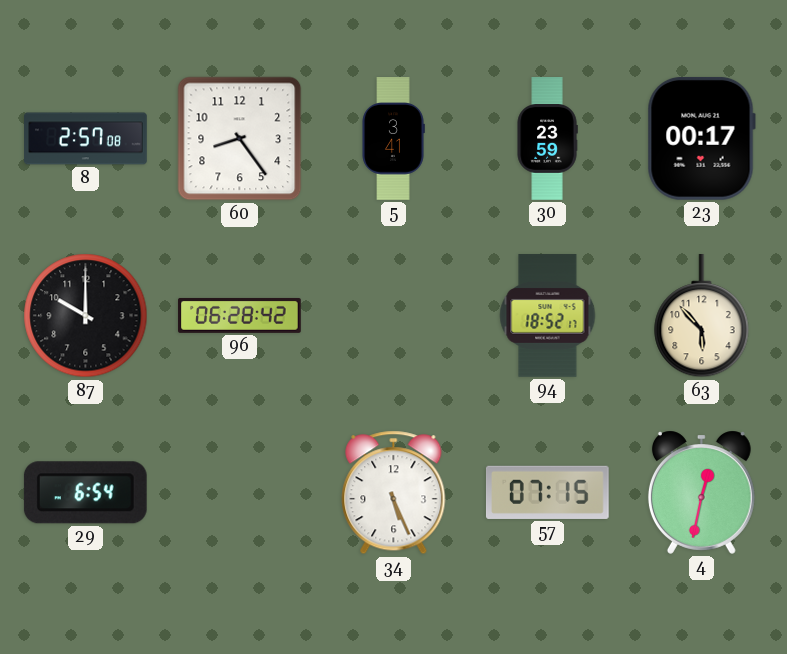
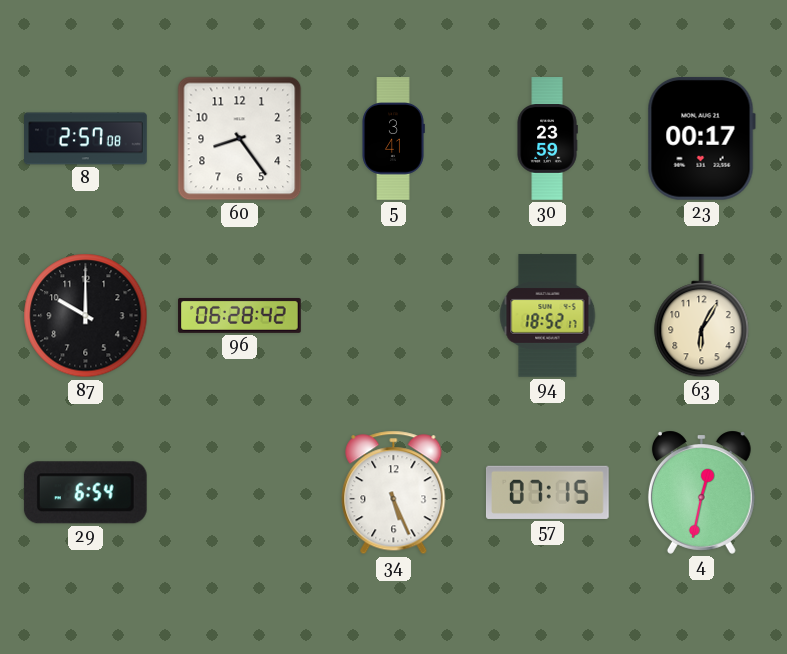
63: 5:53 -> 6:05 (702, 317)
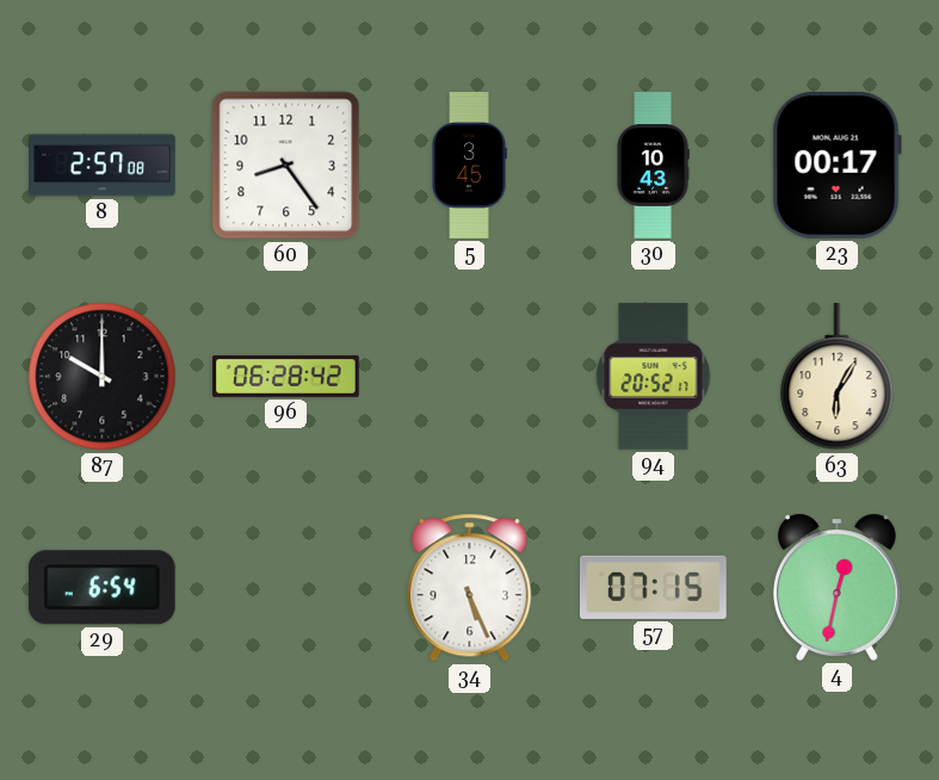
5: 3:41 -> 3:45 (469, 166)
30: 23:59 -> 10:43 (653, 166)
94: 18:52 -> 20:52 (654, 377)
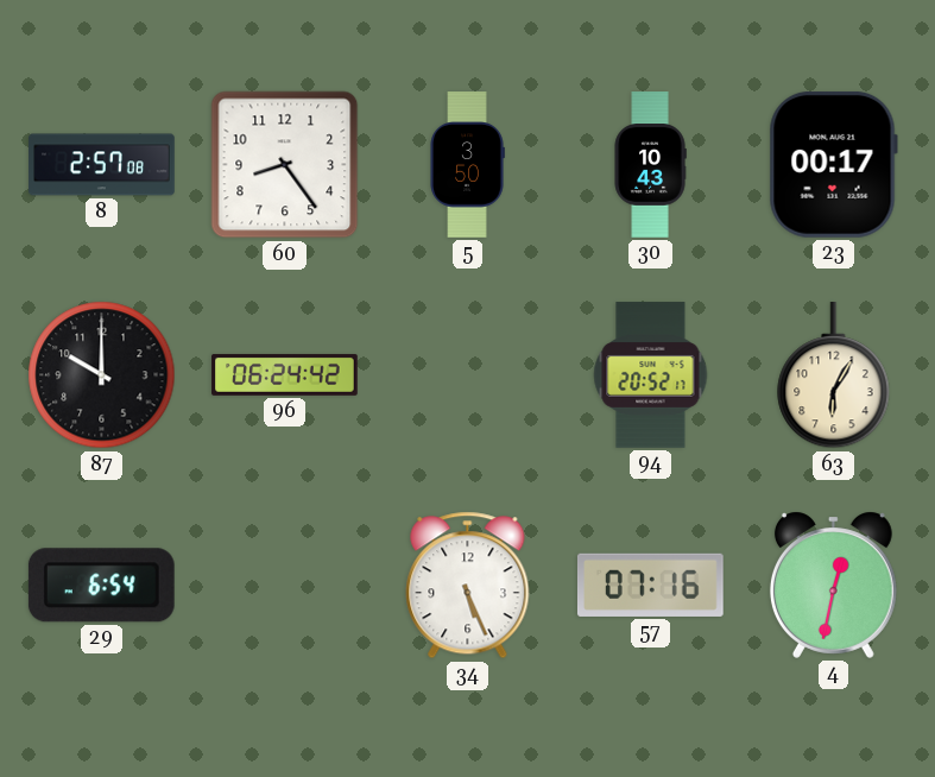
5: 3:45 -> 3:50 (467, 165)
96: 06:28 -> 06:24 (285, 375)
57: 07:15 -> 07:16 (650, 585)
